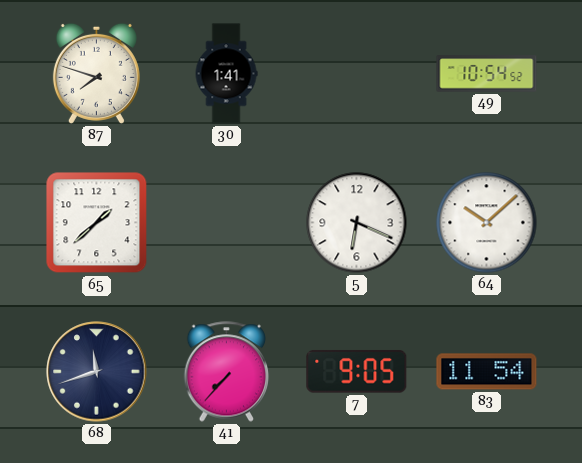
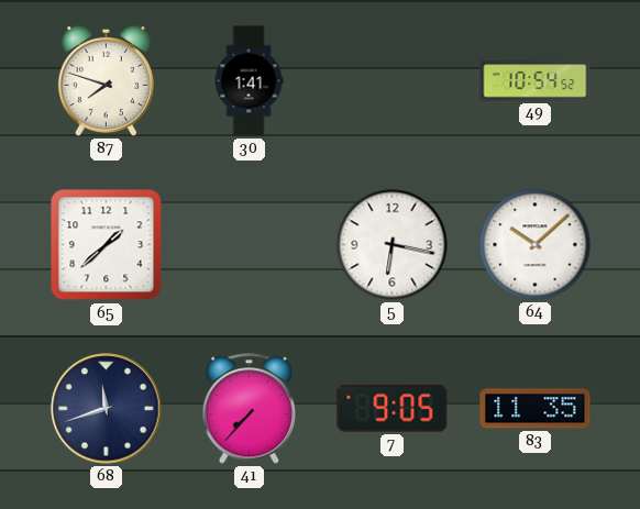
5: 6:19 -> 6:17 (393, 245)
83: 11:54 -> 11:35 (536, 409)
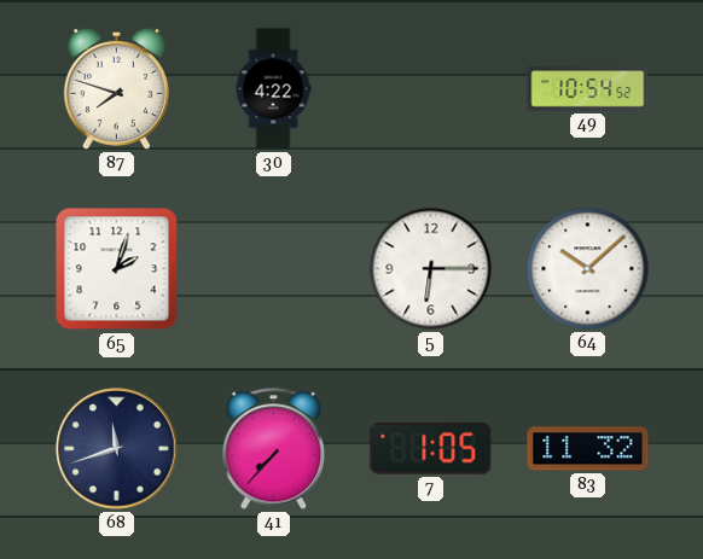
30: 1:41 -> 4:22 (273, 89)
65: 1:38 -> 2:03 (117, 269)
5: 6:17 -> 6:15 (431, 269)
7: 9:05 -> 1:05 (431, 449)
83: 11:35 -> 11:32 (588, 449)
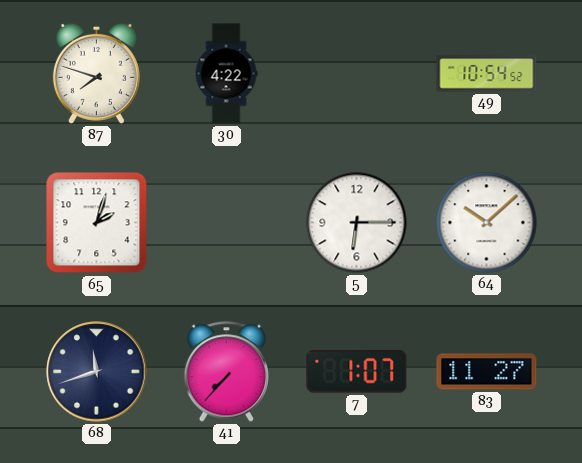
7: 1:05 -> 1:07 (357, 372)
83: 11:32 -> 11:27 (487, 372)
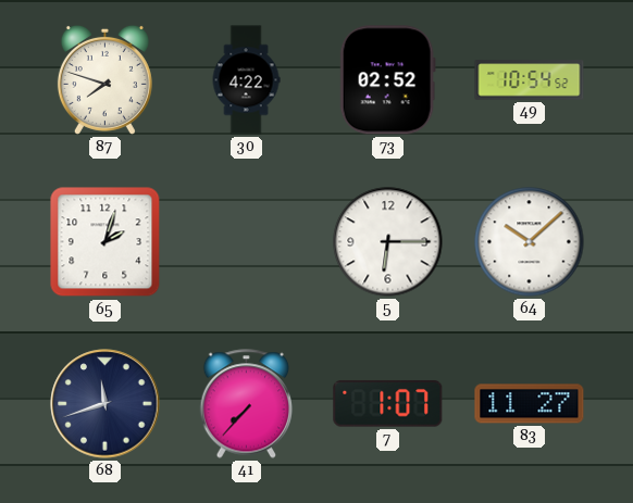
73: none -> 02:52 (387, 80)
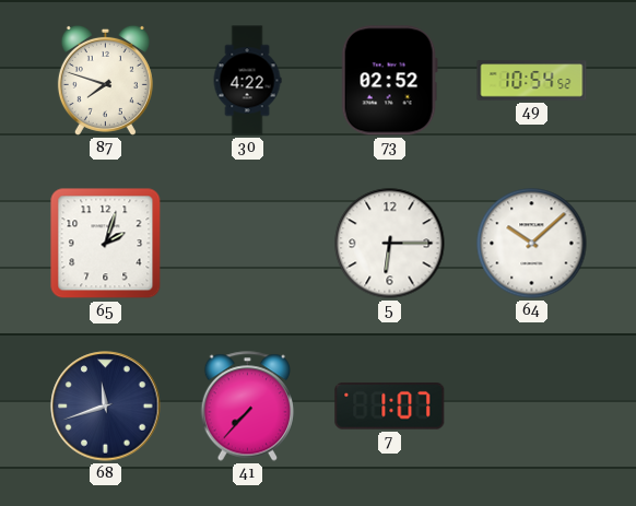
83: 11:27 -> none (530, 404)
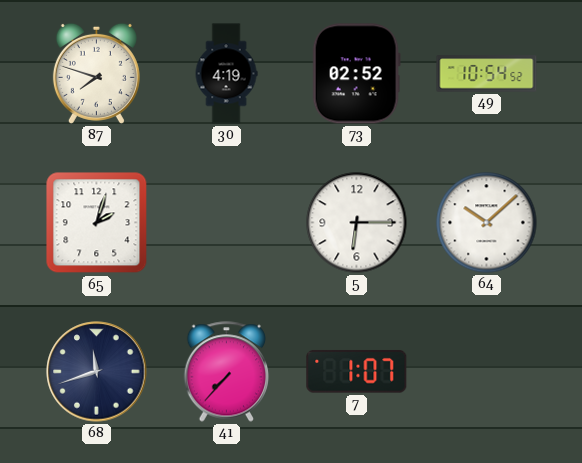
30: 4:22 -> 4:19 (226, 74)
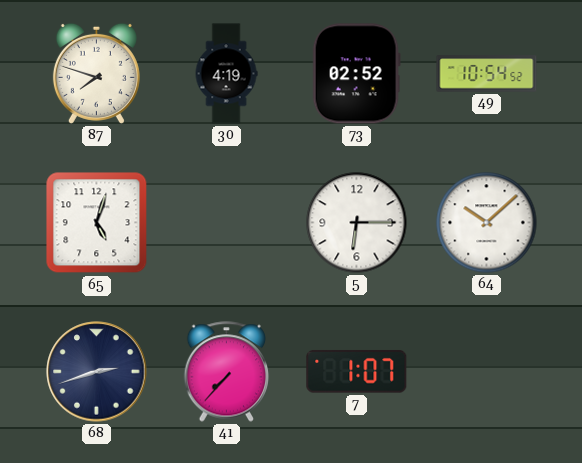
65: 2:03 -> 5:03 (97, 223)
68: 11:42 -> 2:42 (97, 372)
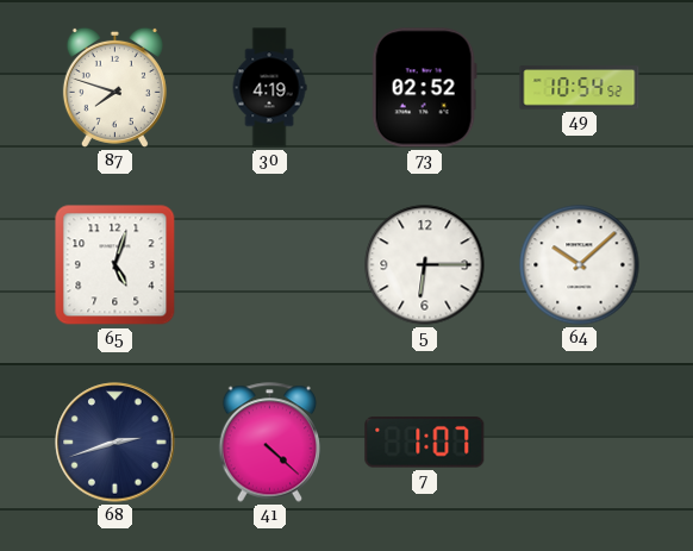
41: 7:37 -> 4:22 (270, 443)
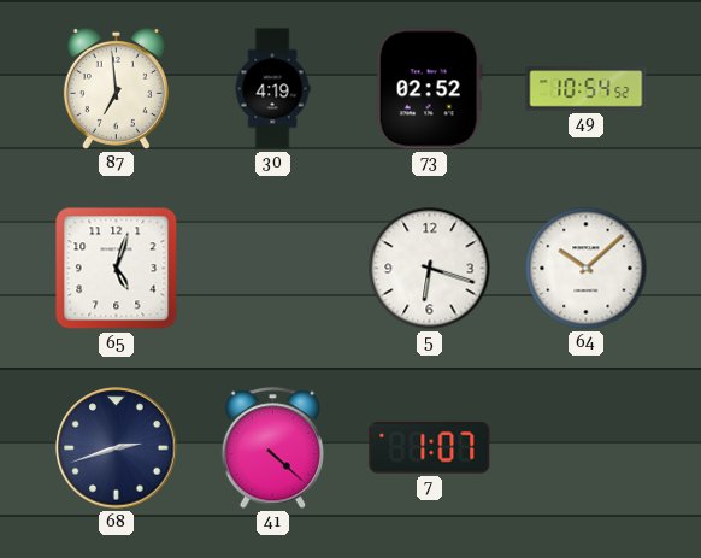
87: 7:48 -> 6:59 (116, 88)
5: 6:15 -> 6:18 (430, 269)
